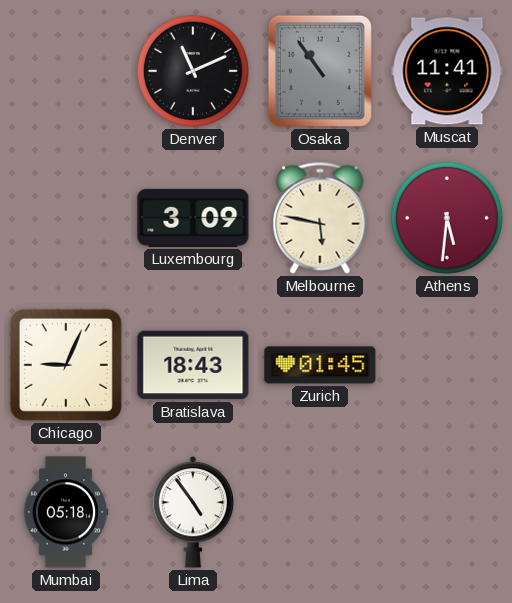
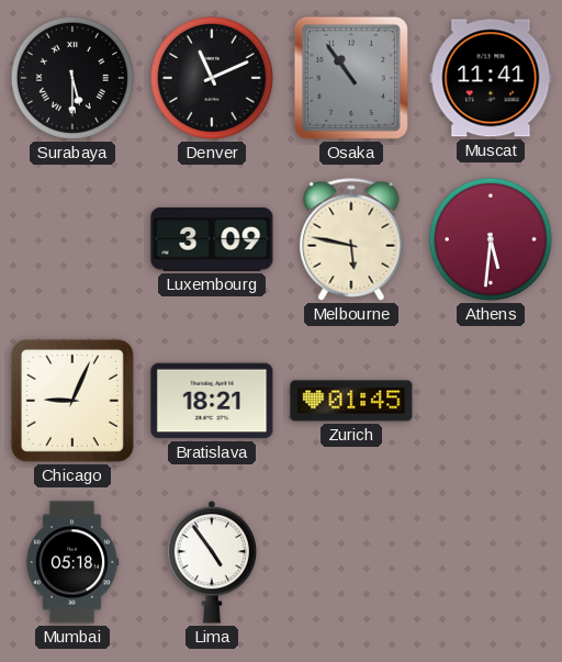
Surabaya: none -> 5:30 (72, 78)
Bratislava: 18:43 -> 18:21 (212, 401)
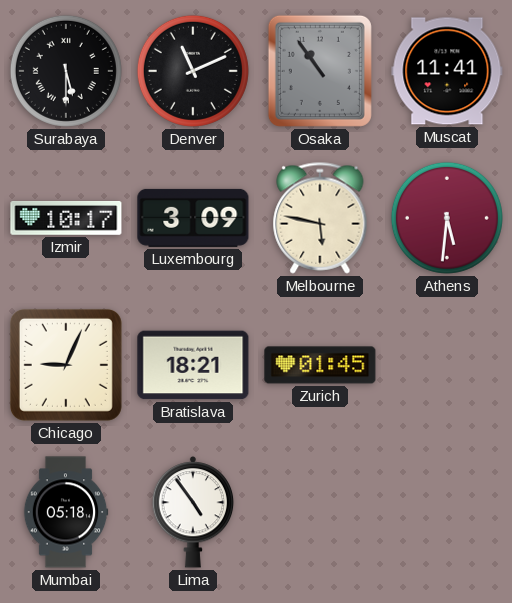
Izmir: none -> 10:17 (66, 218)
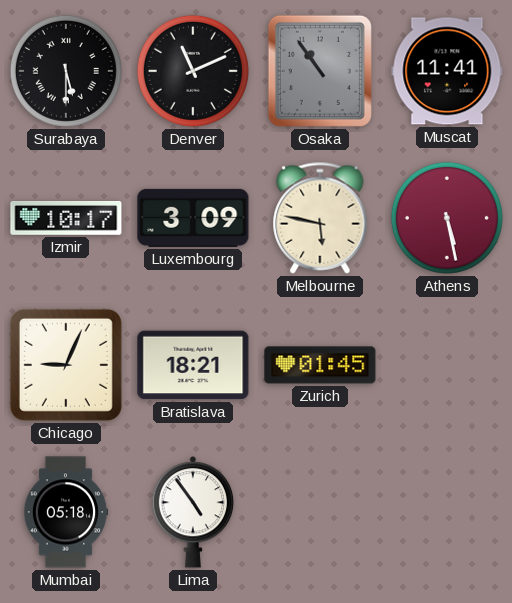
Athens: 5:31 -> 5:28 (447, 218)
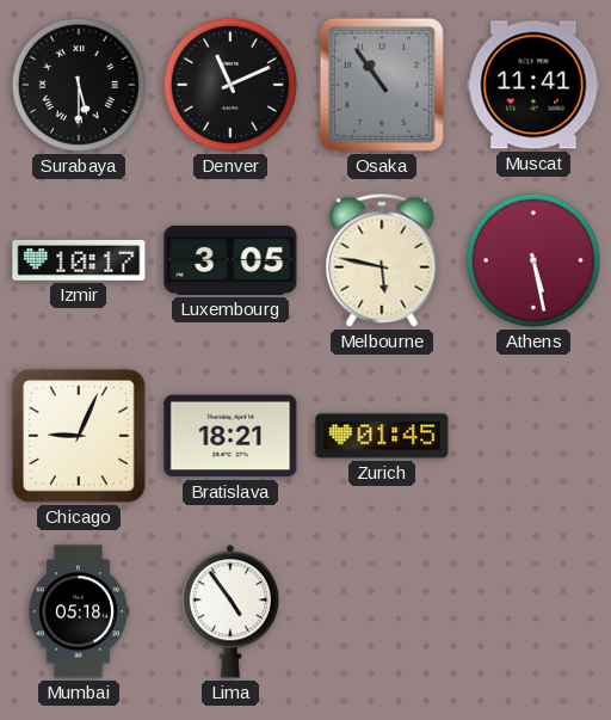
Luxembourg: 3:09 -> 3:05 (230, 260)
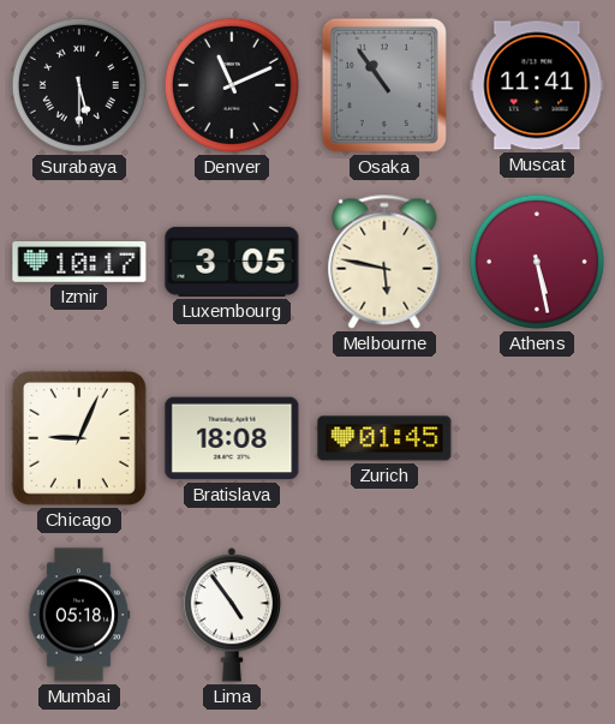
Bratislava: 18:21 -> 18:08 (232, 438)
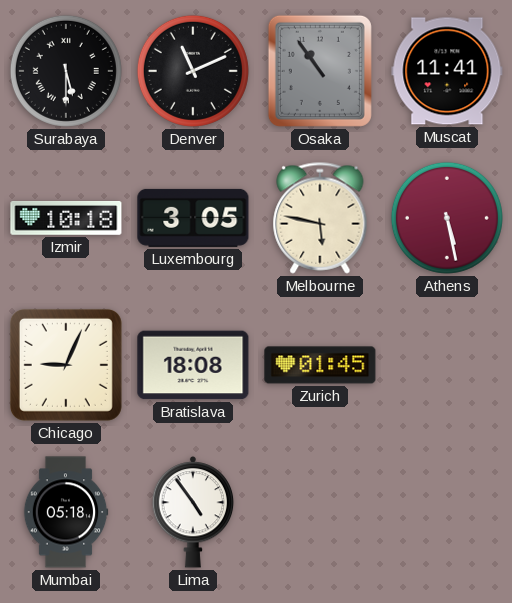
Izmir: 10:17 -> 10:18 (66, 218)
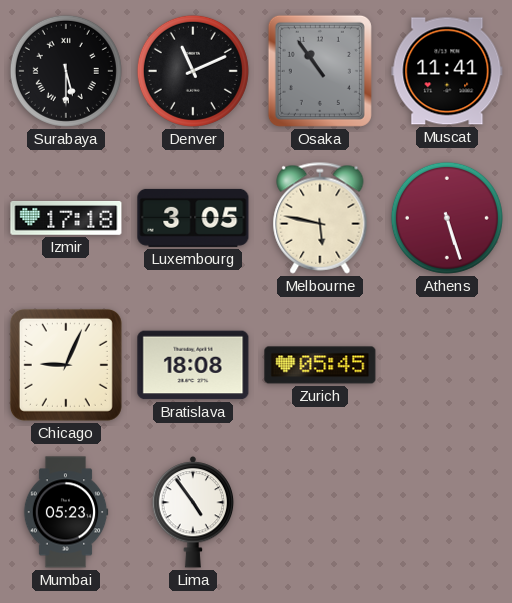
Izmir: 10:18 -> 17:18 (66, 218)
Athens: 5:28 -> 5:27 (447, 218)
Zurich: 01:45 -> 05:45 (320, 365)
Mumbai: 05:18 -> 05:23 (66, 512)
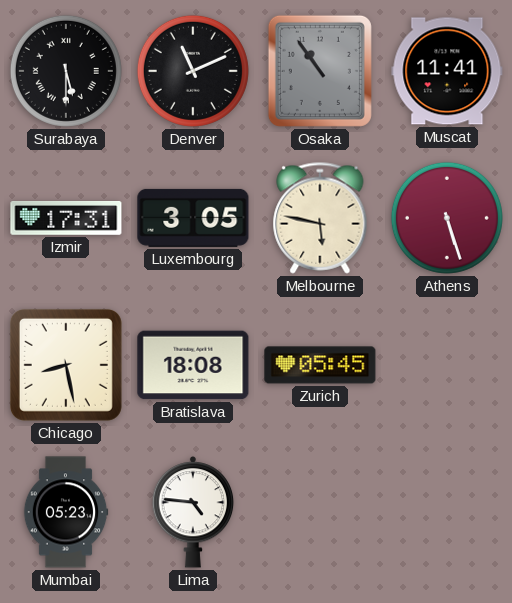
Izmir: 17:18 -> 17:31 (66, 218)
Chicago: 9:04 -> 8:28 (66, 365)
Lima: 4:54 -> 4:46 (193, 512)
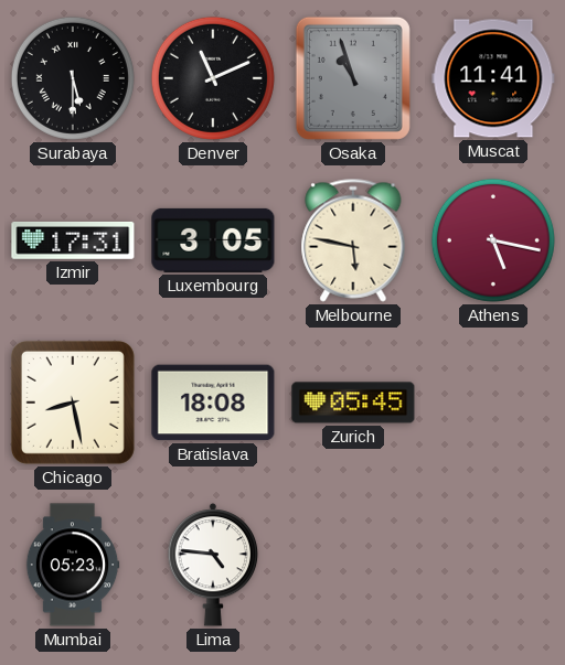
Osaka: 10:54 -> 10:57 (353, 78)
Athens: 5:27 -> 5:17 (493, 240)
